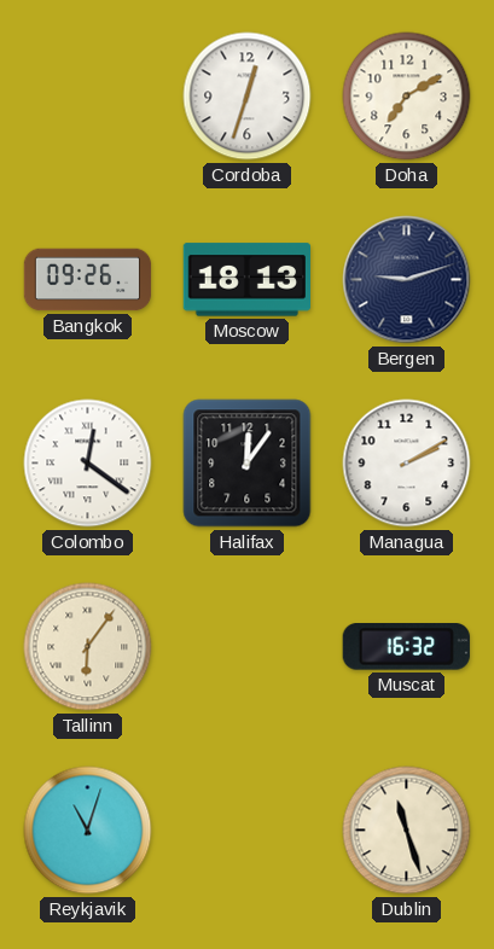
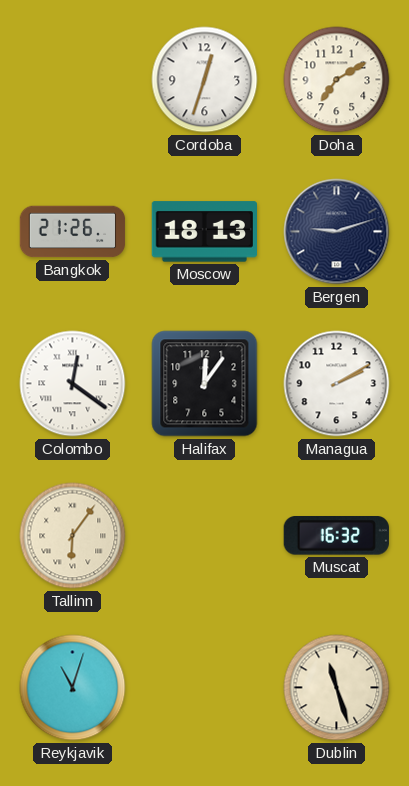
Bangkok: 09:26 -> 21:26 (73, 232)
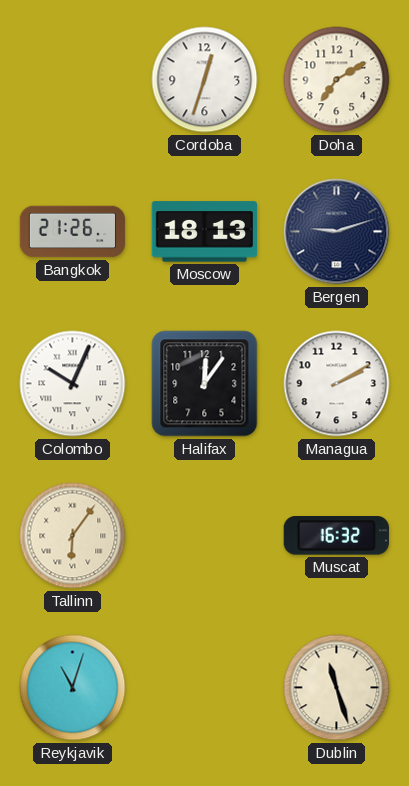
Colombo: 12:21 -> 10:04 (73, 384)
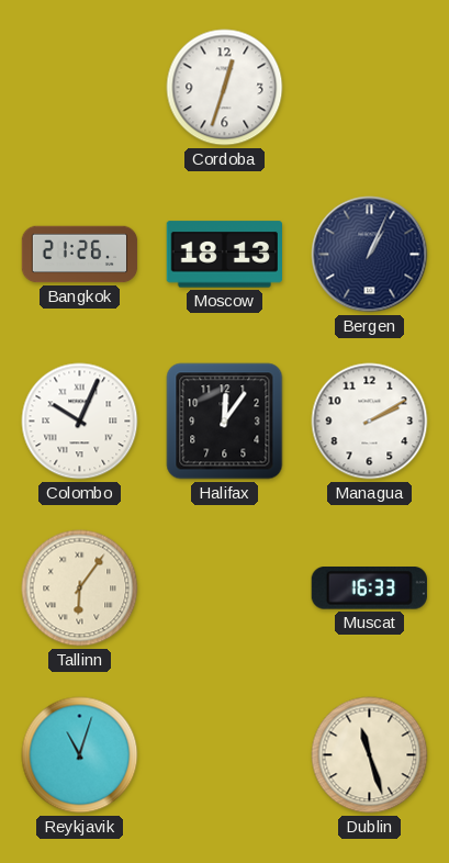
Doha: 7:10 -> none (337, 80)
Bergen: 9:12 -> 1:04 (370, 255)
Muscat: 16:32 -> 16:33 (369, 589)
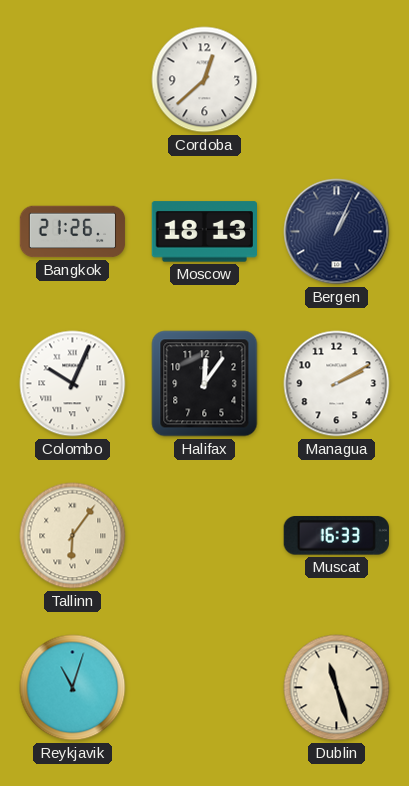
Cordoba: 12:33 -> 12:38 (205, 80)
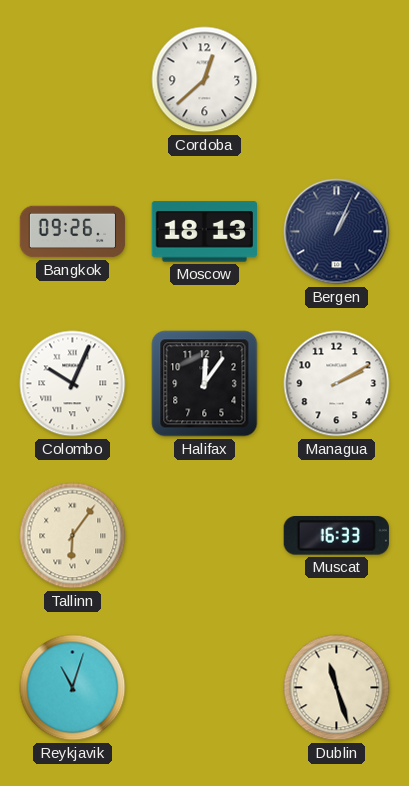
Bangkok: 21:26 -> 09:26 (73, 232)
